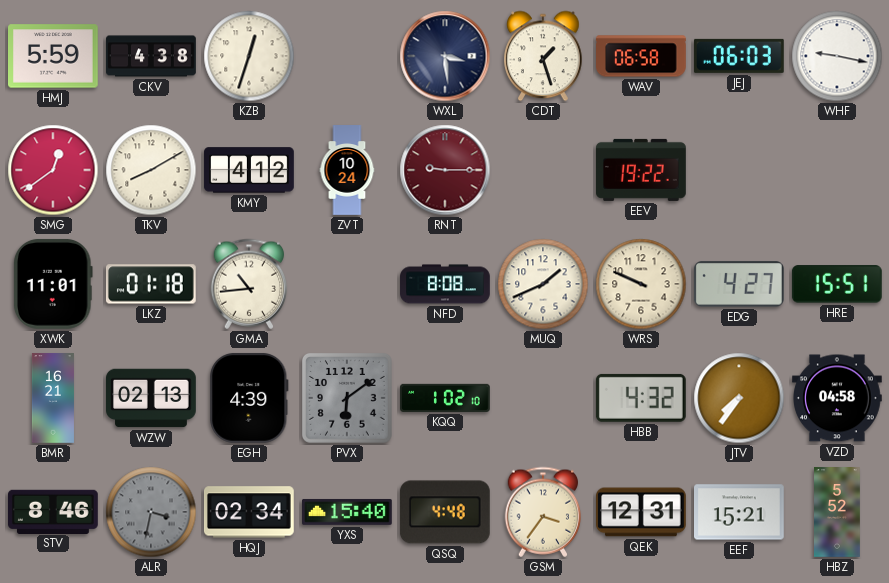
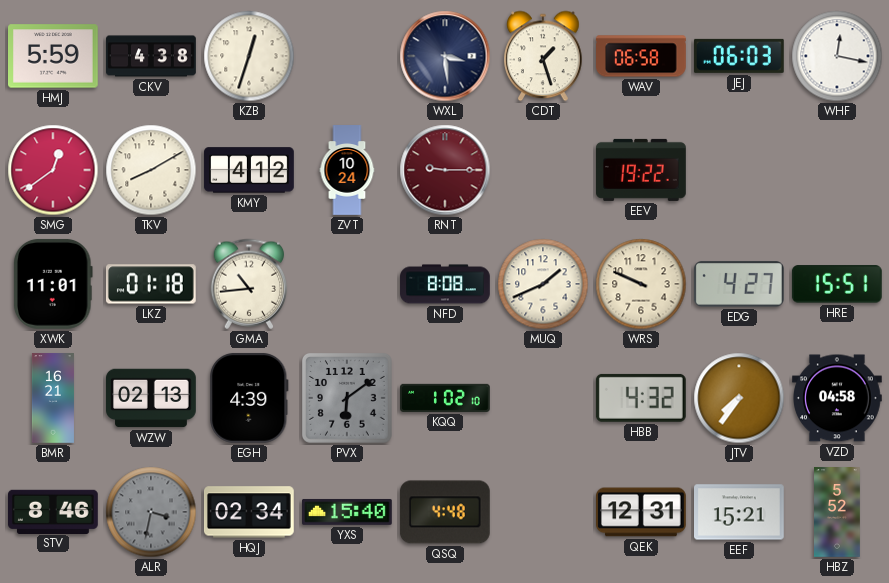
WHF: 9:17 -> 12:17 (837, 56)
GSM: 3:36 -> none (542, 512)
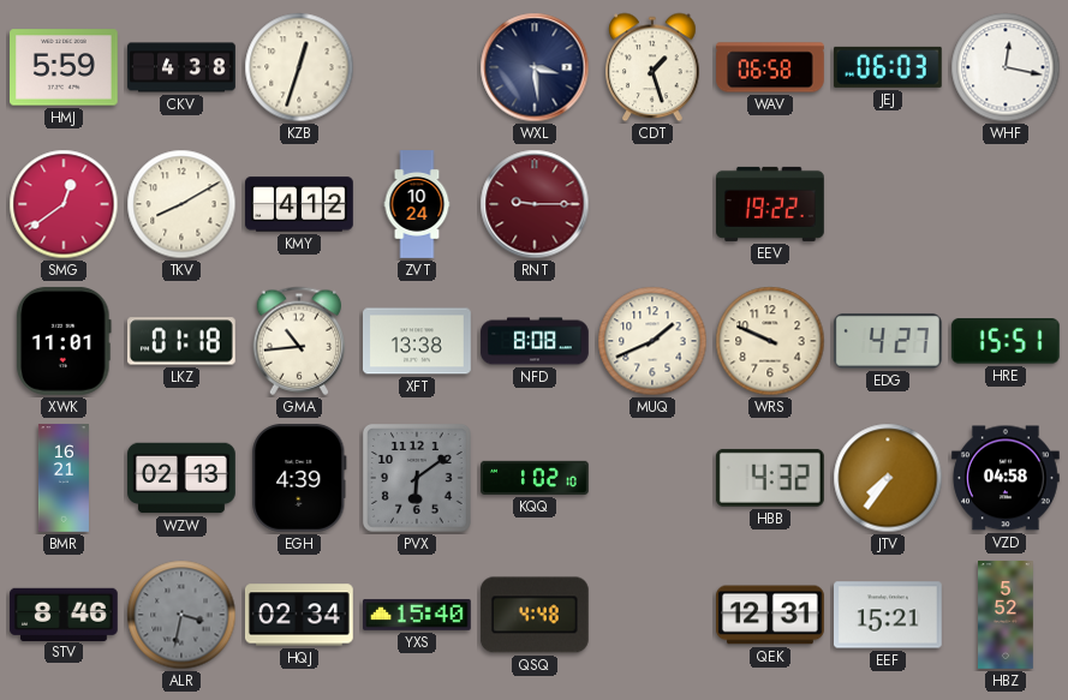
XFT: none -> 13:38 (418, 341)
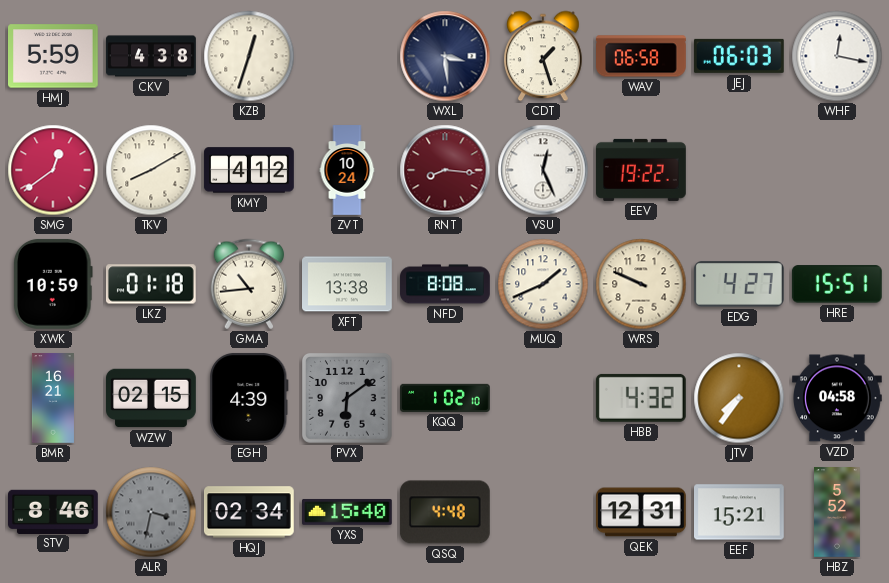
RNT: 9:15 -> 8:16 (445, 170)
VSU: none -> 12:26 (543, 170)
XWK: 11:01 -> 10:59 (53, 284)
WZW: 02:13 -> 02:15 (151, 398)
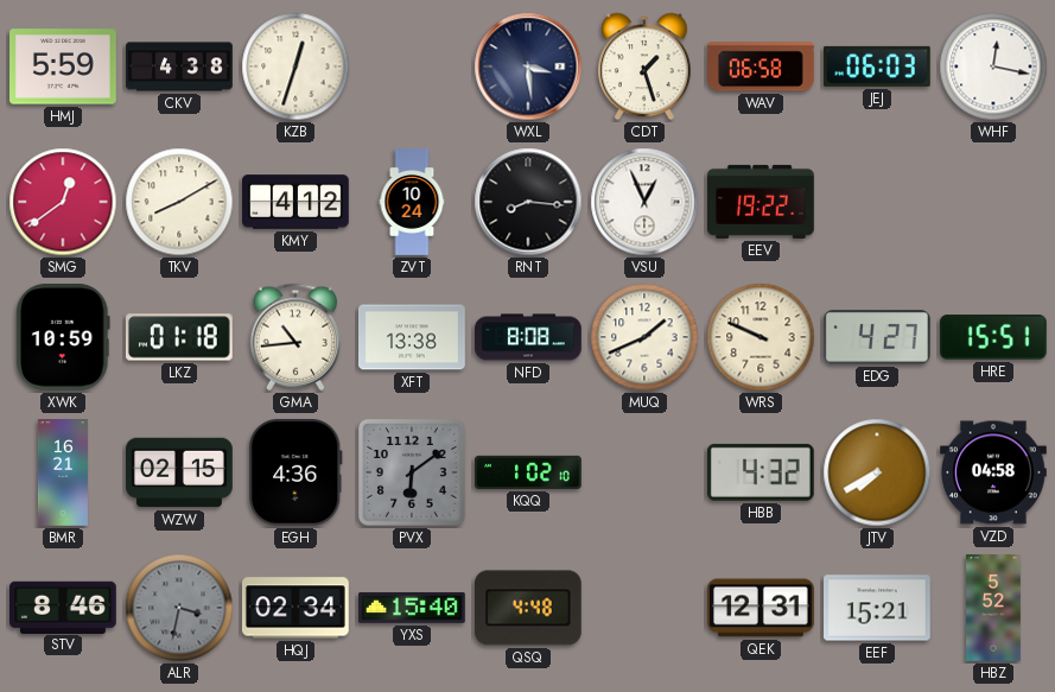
RNT dial: burgundy -> black (528, 202)
VSU: 12:26 -> 12:56 (644, 202)
EGH: 4:39 -> 4:36 (295, 472)
JTV: 7:36 -> 7:40 (877, 472)
